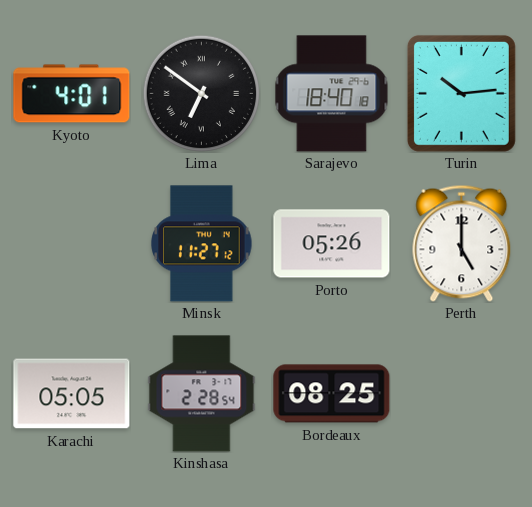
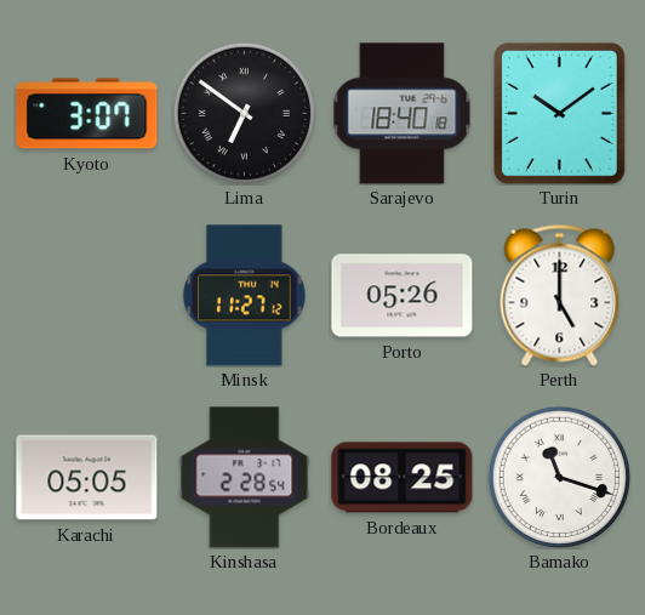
Kyoto: 4:01 -> 3:07 (87, 114)
Turin: 10:14 -> 10:09 (559, 113)
Bamako: none -> 11:18 (559, 477)
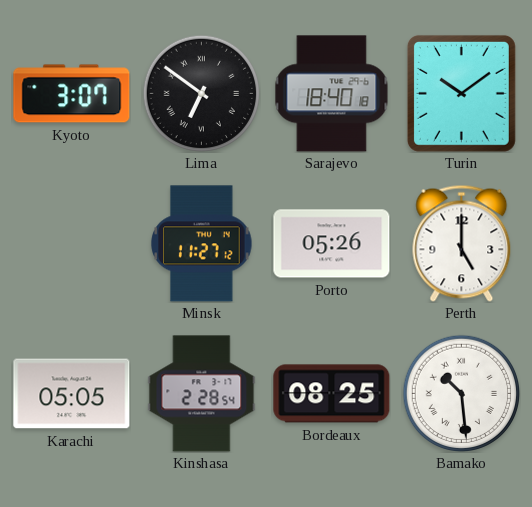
Bamako: 11:18 -> 10:29 (461, 393)
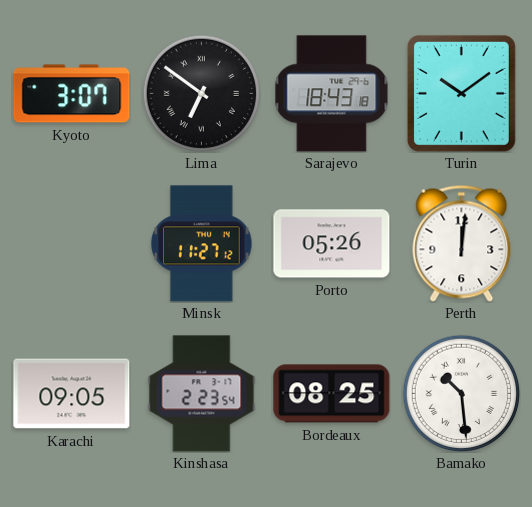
Sarajevo: 18:40 -> 18:43 (332, 94)
Perth: 5:00 -> 12:01 (462, 243)
Karachi: 05:05 -> 09:05 (72, 394)
Kinshasa: 2:28 -> 2:23 (202, 394)
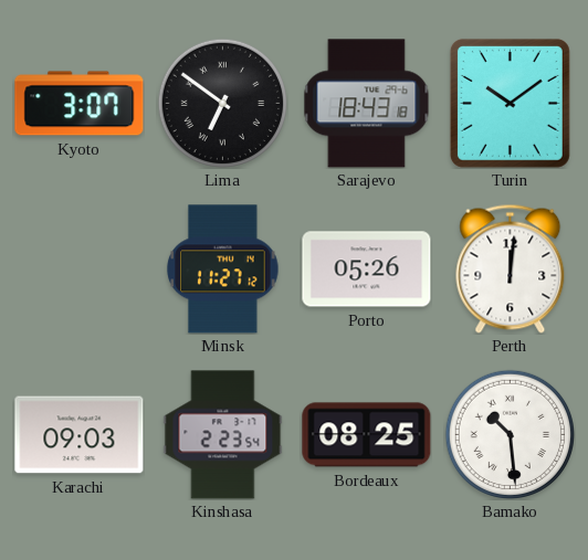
Karachi: 09:05 -> 09:03 (80, 435)
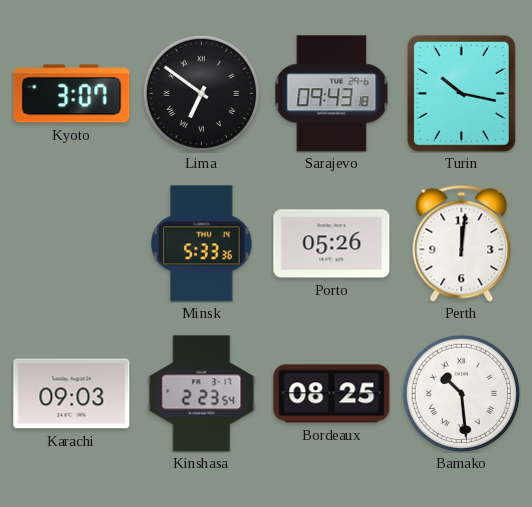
Sarajevo: 18:43 -> 09:43 (332, 94)
Turin: 10:09 -> 10:17 (461, 93)
Minsk: 11:27 -> 5:33 (202, 244)
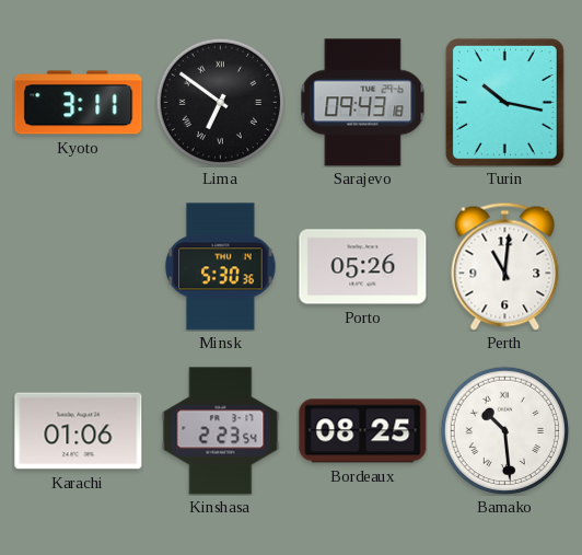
Kyoto: 3:07 -> 3:11 (79, 103)
Minsk: 5:33 -> 5:30 (221, 267)
Perth: 12:01 -> 11:01 (505, 266)
Karachi: 09:03 -> 01:06 (79, 431)
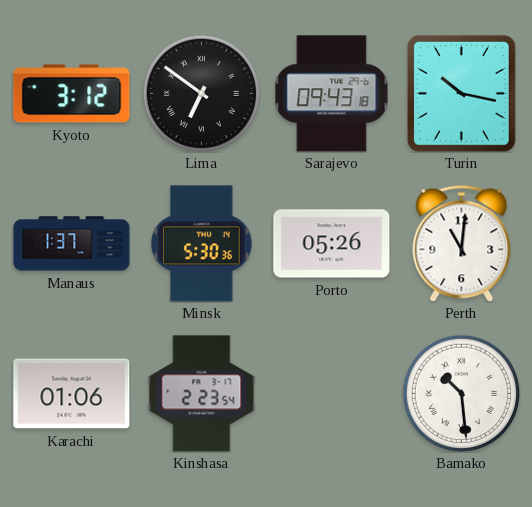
Kyoto: 3:11 -> 3:12 (72, 94)
Manaus: none -> 1:37 (72, 244)
Bordeaux: 08:25 -> none (363, 431)
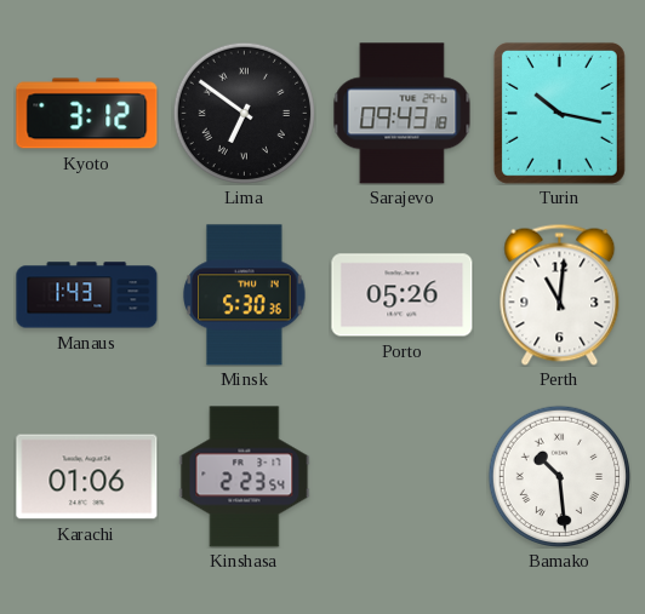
Manaus: 1:37 -> 1:43 (87, 295)
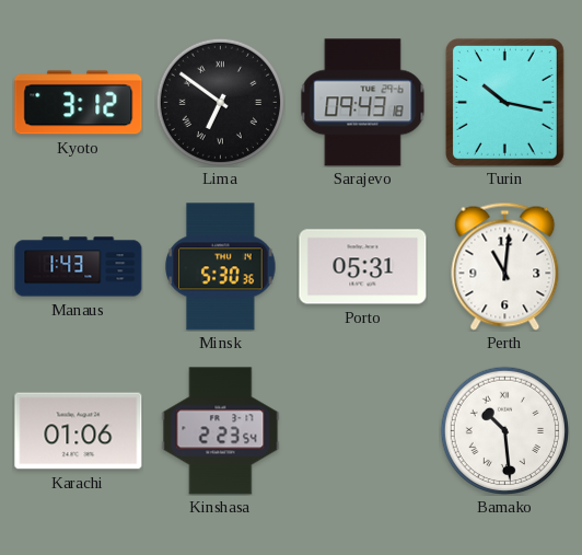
Porto: 05:26 -> 05:31 (363, 267)
